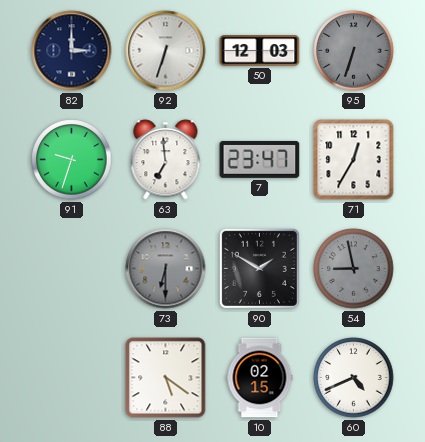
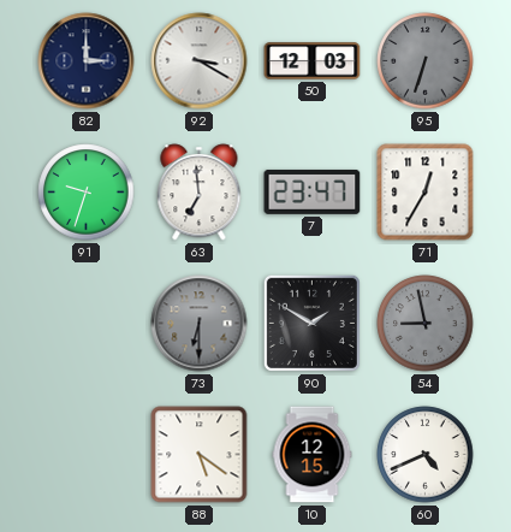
92: 6:33 -> 3:20 (200, 61)
10: 02:15 -> 12:15 (313, 455)
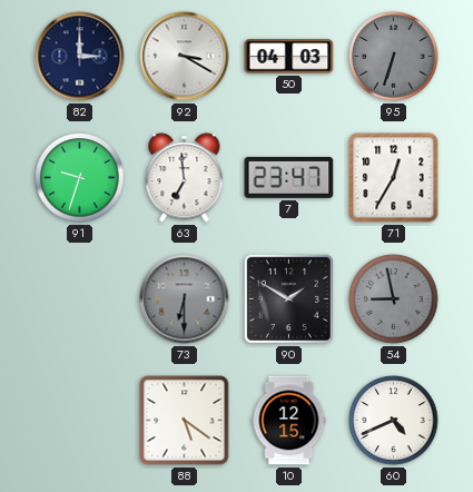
50: 12:03 -> 04:03 (289, 57)
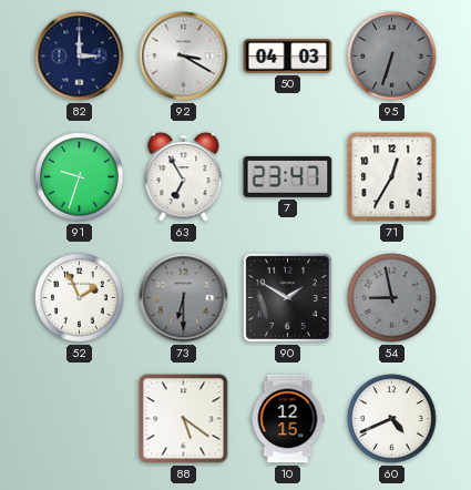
63: 6:59 -> 6:55 (184, 177)
52: none -> 1:56 (80, 298)
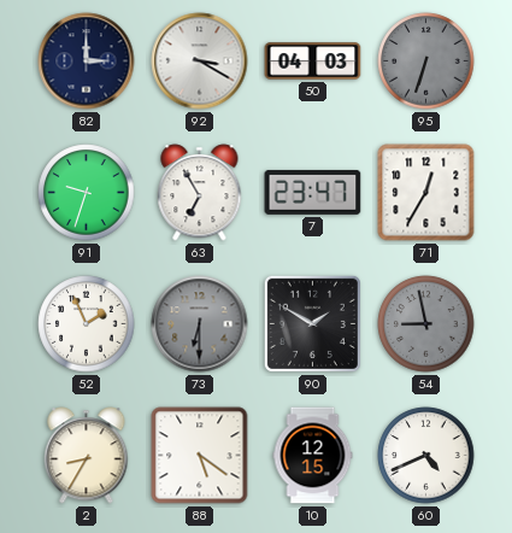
2: none -> 8:35 (87, 456)
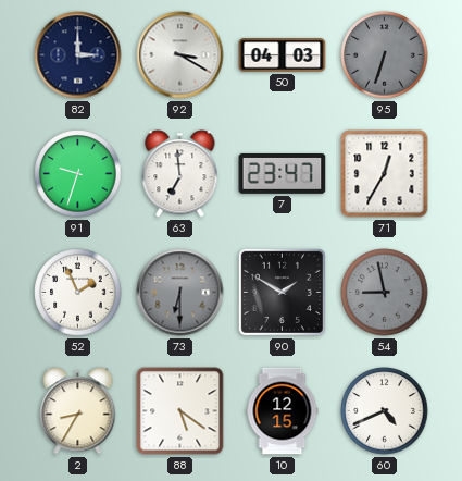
63: 6:55 -> 6:59 (180, 174)
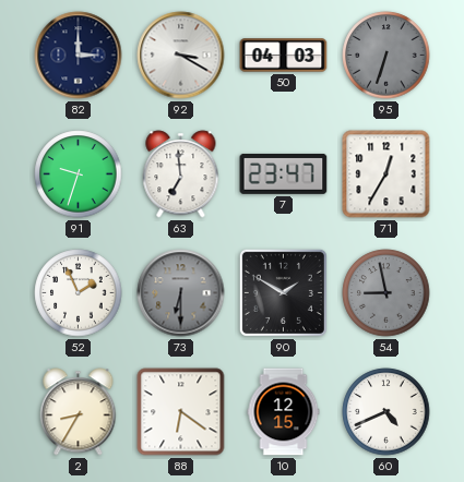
88: 5:21 -> 6:21 (181, 412)
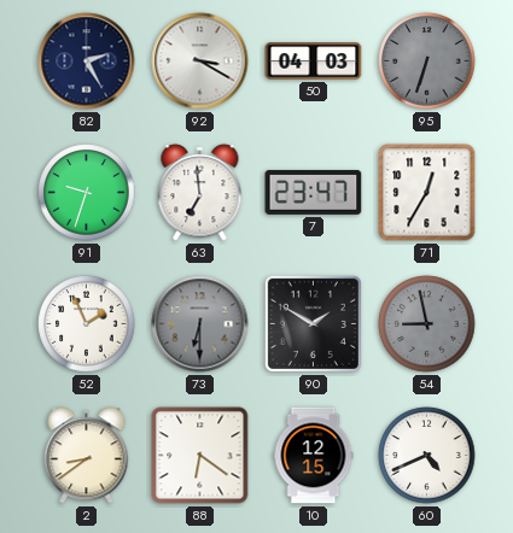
82: 3:00 -> 2:25 (87, 61)
2: 8:35 -> 8:39 (87, 456)
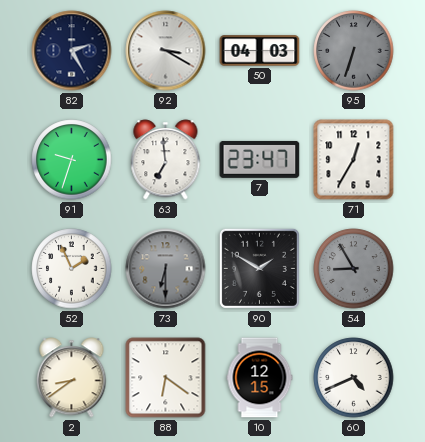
54: 8:58 -> 8:55 (354, 269)
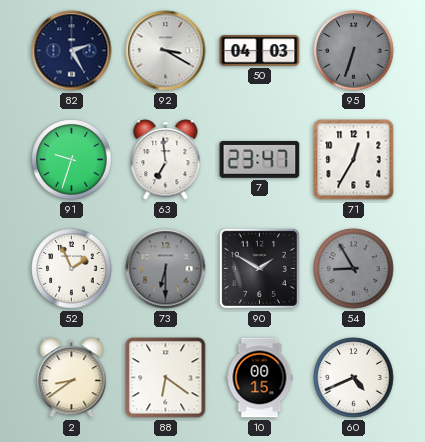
10: 12:15 -> 00:15 (260, 378)
